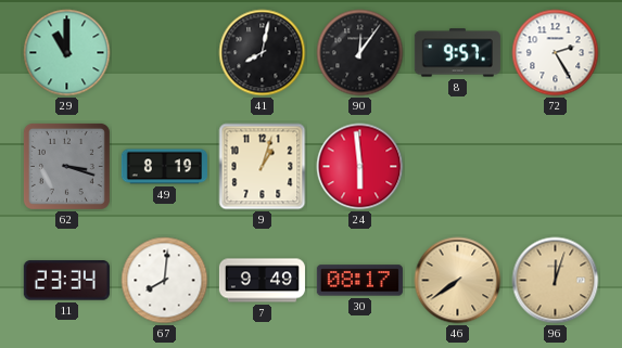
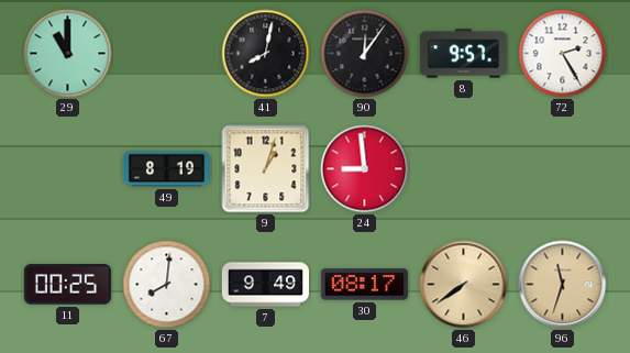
62: 3:18 -> none (66, 166)
24: 5:59 -> 8:59 (365, 169)
11: 23:34 -> 00:25 (67, 285)
96: 12:03 -> 11:33 (563, 285)
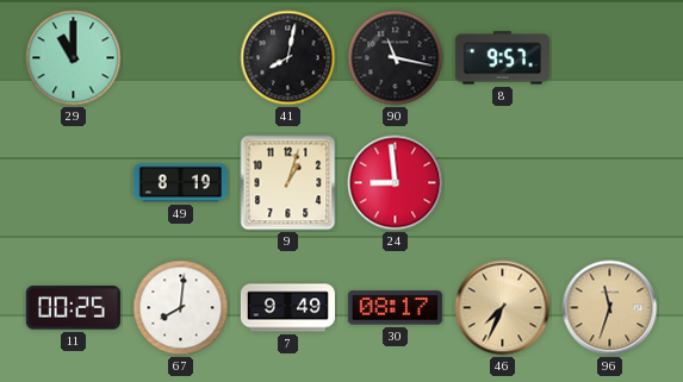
90: 12:06 -> 11:17 (396, 58)
72: 2:25 -> none (563, 54)
46: 7:39 -> 7:34 (503, 308)
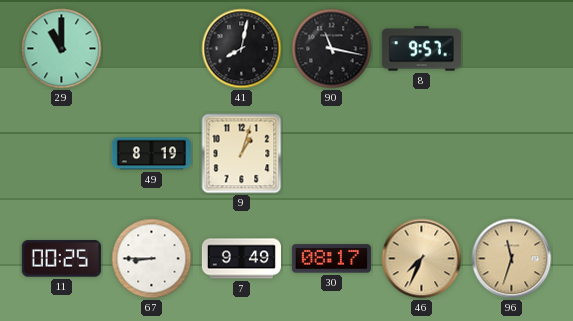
24: 8:59 -> none (396, 183)
67: 8:01 -> 8:45 (152, 259)
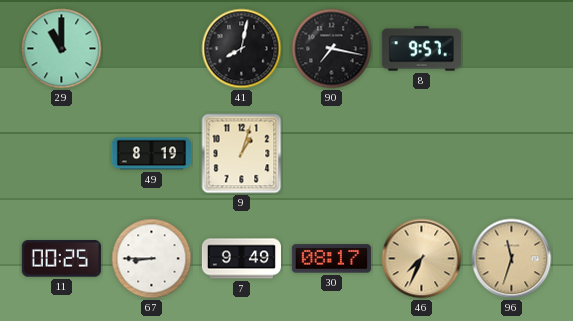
90: 11:17 -> 7:17 (332, 49)
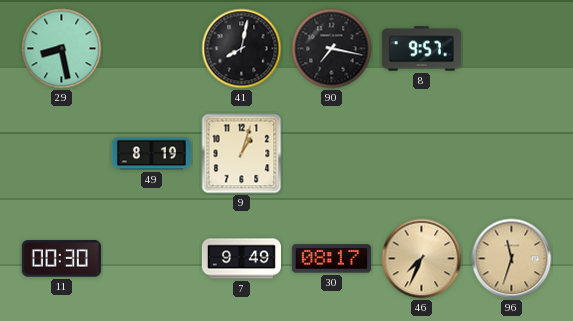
29: 11:00 -> 8:28 (62, 49)
11: 00:25 -> 00:30 (61, 259)
67: 8:45 -> none (152, 259)
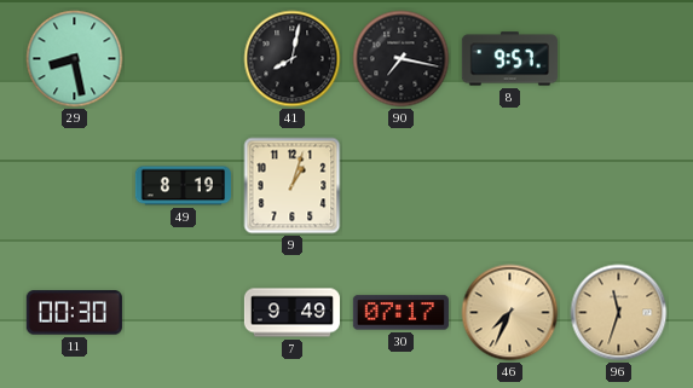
30: 08:17 -> 07:17 (400, 313)
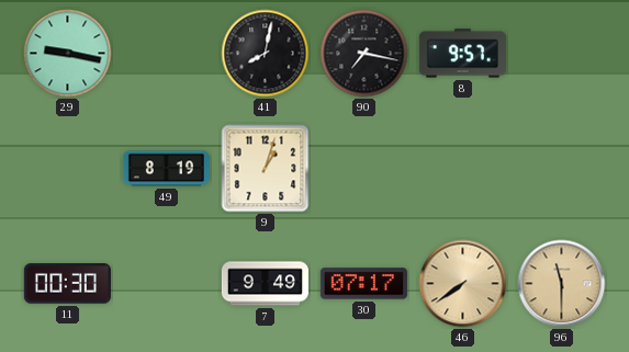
29: 8:28 -> 9:17 (68, 54)
46: 7:34 -> 7:39 (463, 284)
96: 11:33 -> 11:30 (562, 284)
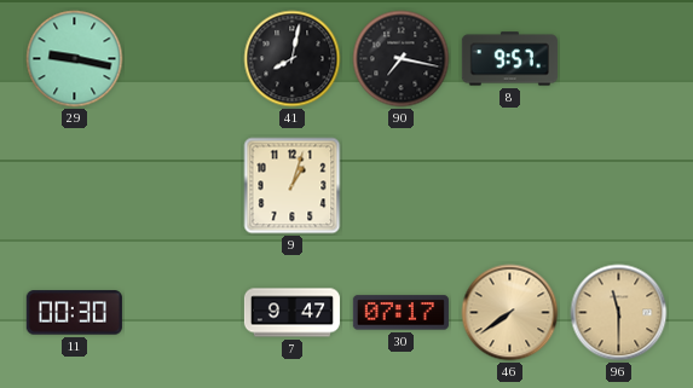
49: 8:19 -> none (166, 169)
7: 9:49 -> 9:47 (291, 313)
